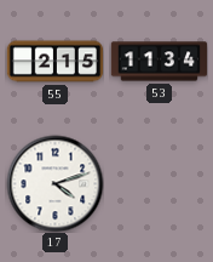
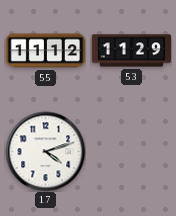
55: 2:15 -> 11:12 (45, 51)
53: 11:34 -> 11:29 (131, 51)
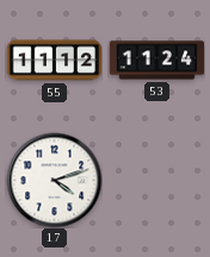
53: 11:29 -> 11:24 (156, 61)
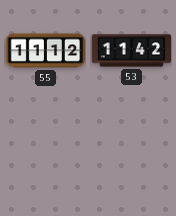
53: 11:24 -> 11:42 (131, 51)
17: 4:12 -> none (54, 180)
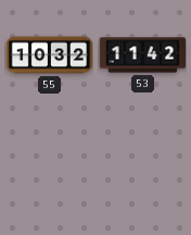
55: 11:12 -> 10:32 (49, 55)
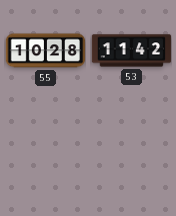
55: 10:32 -> 10:28 (45, 51)
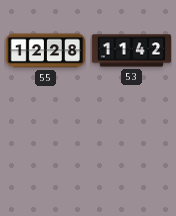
55: 10:28 -> 12:28 (45, 51)
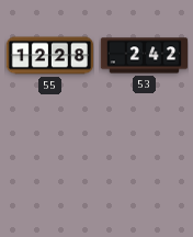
53: 11:42 -> 2:42 (144, 56)
